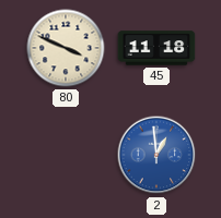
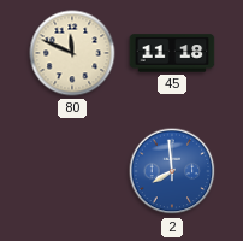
80: 3:49 -> 11:49 (72, 53)
2: 12:59 -> 7:59 (172, 171)
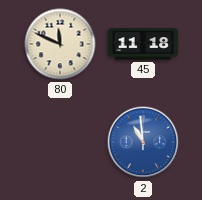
2: 7:59 -> 10:59 (143, 142)
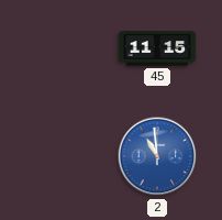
80: 11:49 -> none (60, 44)
45: 11:18 -> 11:15 (157, 48)
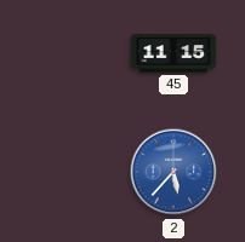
2: 10:59 -> 5:37 (173, 172)
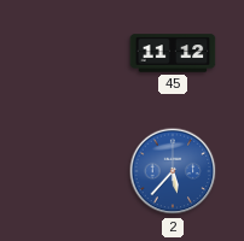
45: 11:15 -> 11:12 (173, 53)
